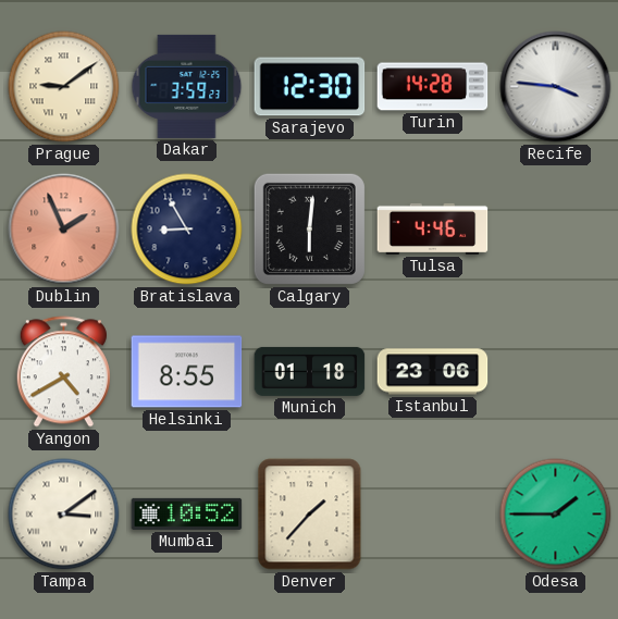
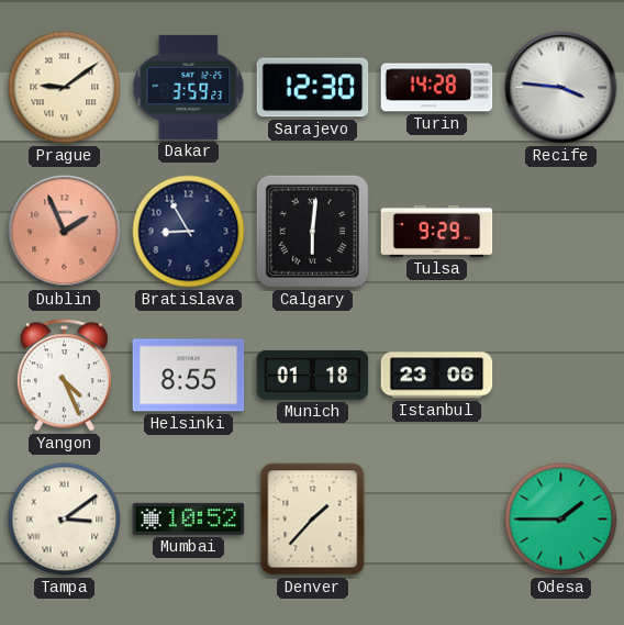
Tulsa: 4:46 -> 9:29 (437, 231)
Yangon: 4:40 -> 4:26 (64, 376)
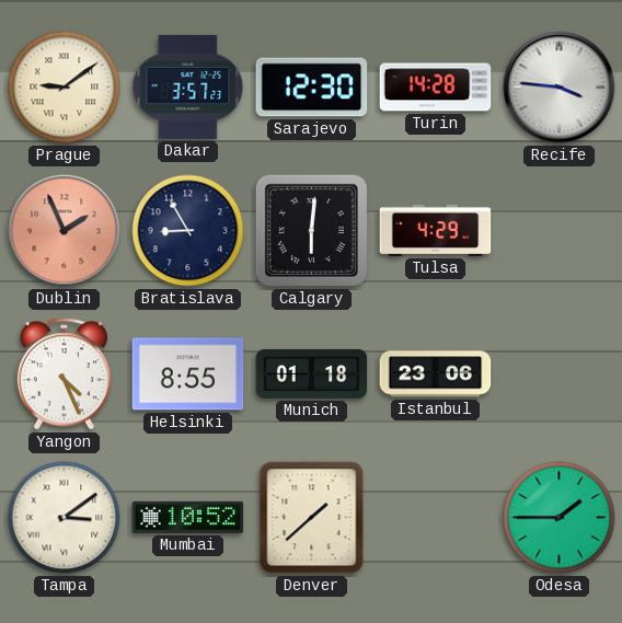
Dakar: 3:59 -> 3:57 (188, 86)
Tulsa: 9:29 -> 4:29 (436, 230)
Denver: 1:37 -> 1:38 (312, 518)
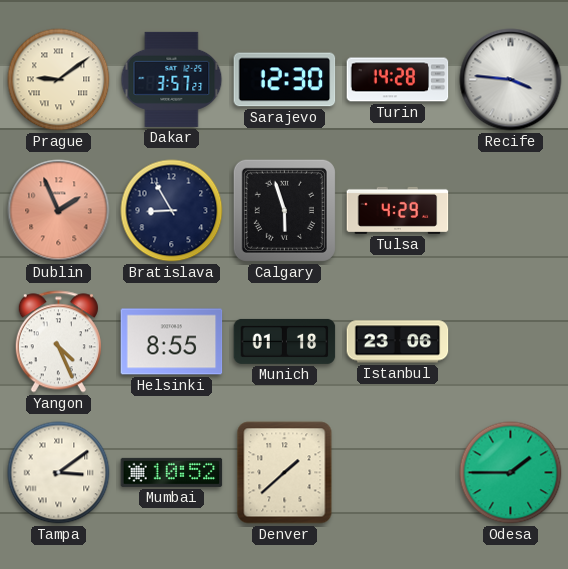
Calgary: 6:01 -> 5:57 (284, 210)
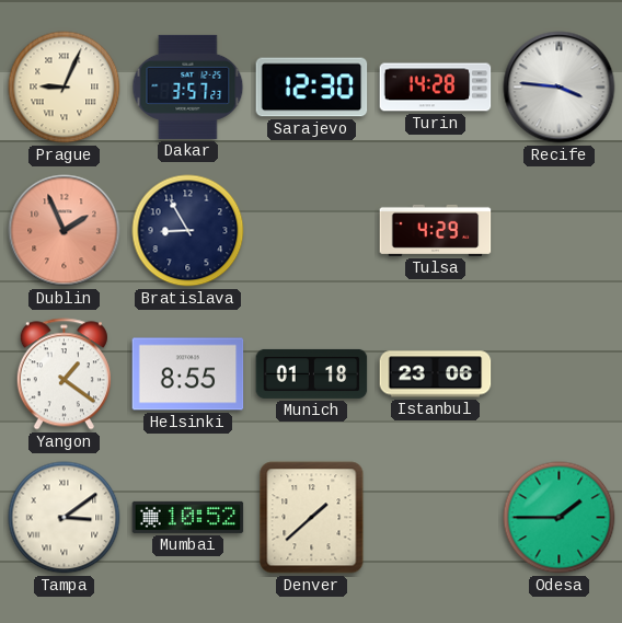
Prague: 9:09 -> 9:04 (65, 88)
Calgary: 5:57 -> none (284, 210)
Yangon: 4:26 -> 1:21 (64, 374)
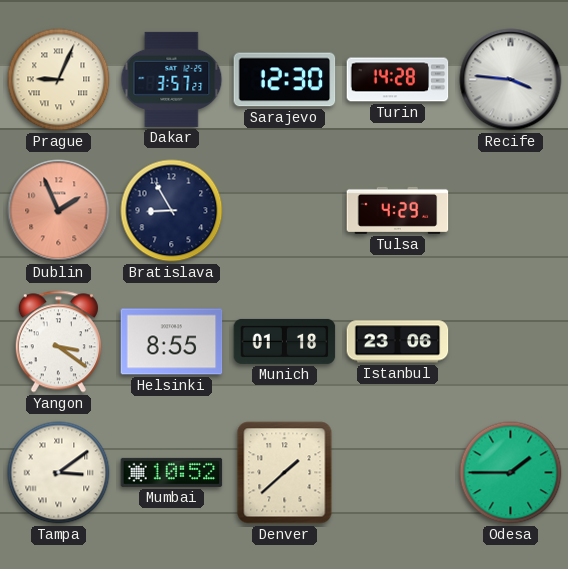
Yangon: 1:21 -> 3:21 (58, 342)
